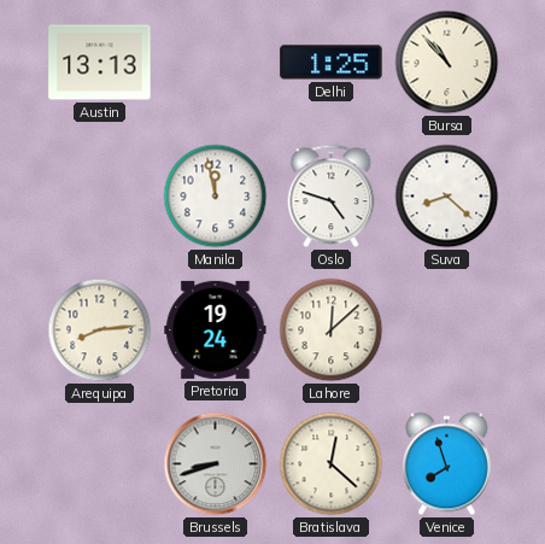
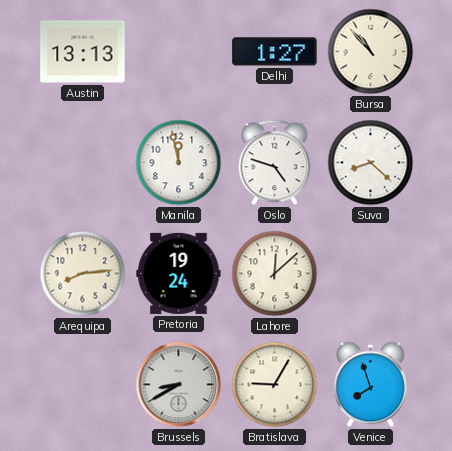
Delhi: 1:25 -> 1:27 (275, 52)
Brussels: 8:42 -> 8:40 (179, 385)
Bratislava: 12:22 -> 9:05 (275, 385)
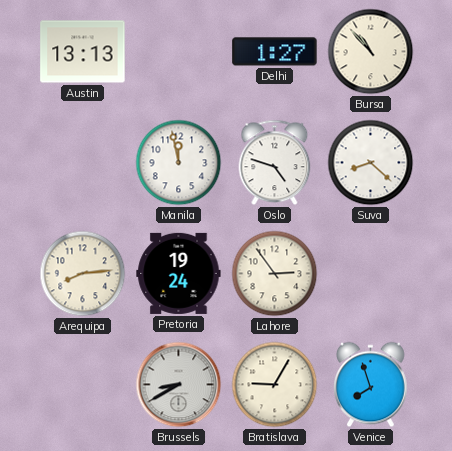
Lahore: 12:08 -> 2:54 (275, 274)
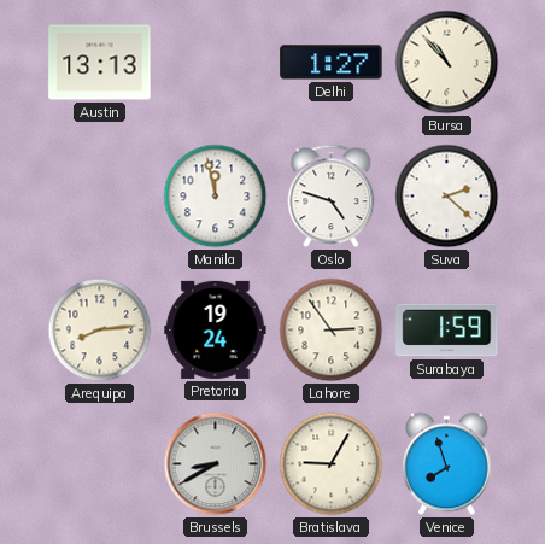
Suva: 8:22 -> 2:22 (447, 197)
Surabaya: none -> 1:59 (447, 331)
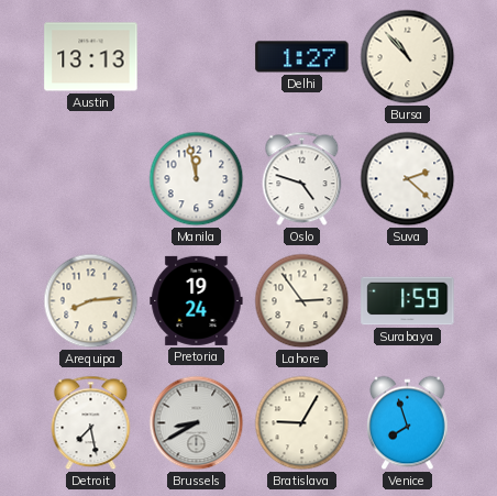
Detroit: none -> 7:28 (91, 423)
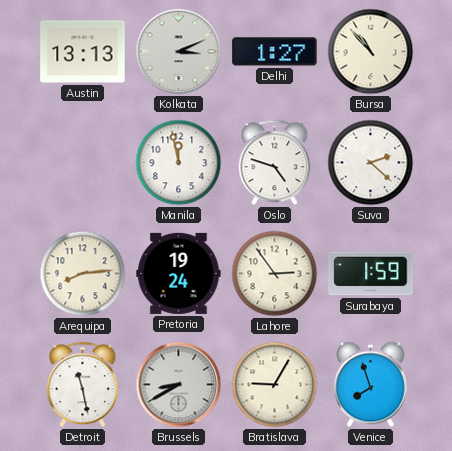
Kolkata: none -> 3:11 (179, 52)
Detroit: 7:28 -> 11:28 (83, 385)
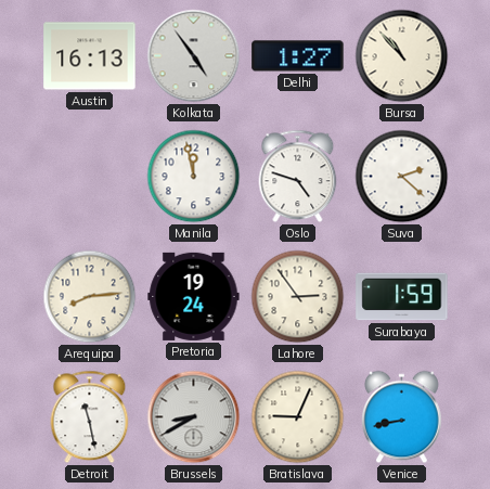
Austin: 13:13 -> 16:13 (90, 56)
Kolkata: 3:11 -> 4:54 (194, 56)
Bratislava: 9:05 -> 9:04 (298, 417)
Venice: 7:57 -> 8:43 (402, 417)
